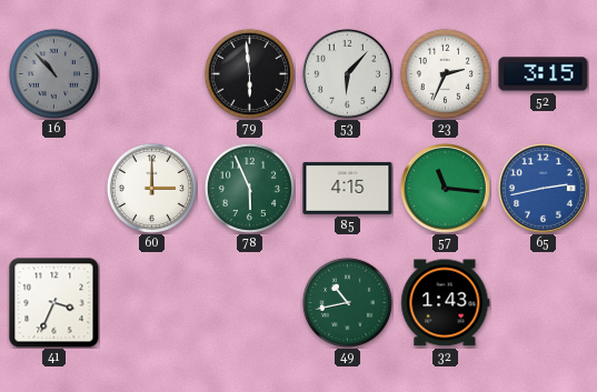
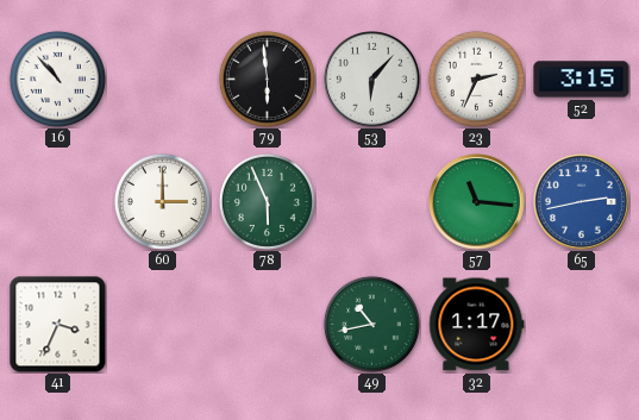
16 dial: grey -> white (57, 79)
85: 4:15 -> none (348, 188)
32: 1:43 -> 1:17 (477, 325)
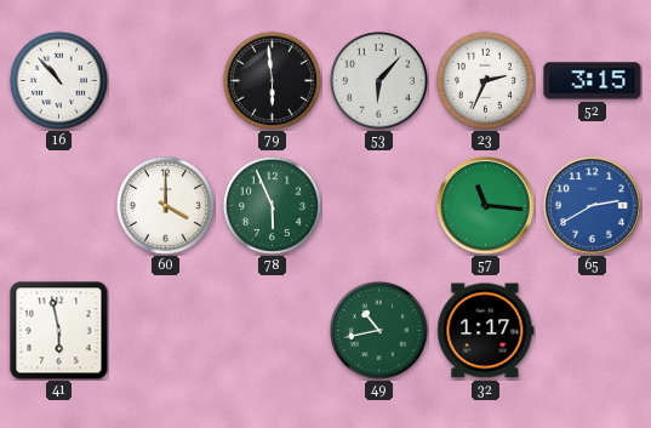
60: 3:00 -> 4:00 (165, 205)
65: 2:43 -> 2:40 (593, 206)
41: 3:34 -> 5:58 (59, 331)
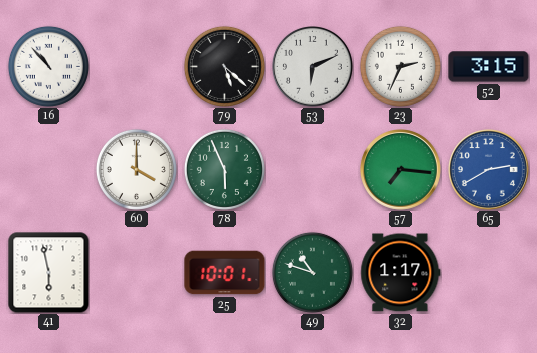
79: 5:59 -> 5:22 (224, 66)
53: 6:07 -> 6:11 (313, 67)
57: 11:16 -> 7:16 (401, 170)
25: none -> 10:01 (225, 273)
49: 10:43 -> 10:48 (312, 272)
